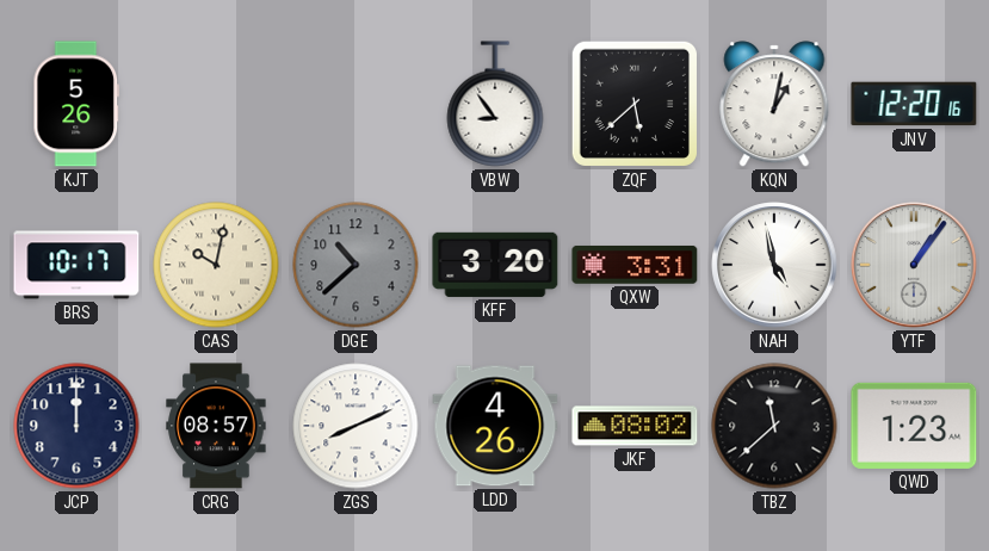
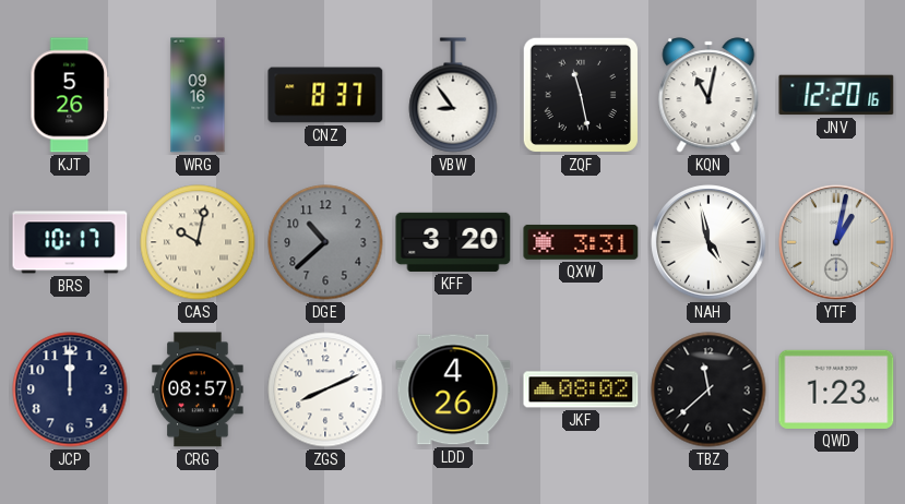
WRG: none -> 09:16 (198, 95)
CNZ: none -> 8:37 (325, 95)
ZQF: 5:38 -> 11:28 (581, 95)
KQN: 1:02 -> 11:02 (708, 95)
YTF: 1:06 -> 1:02 (836, 242)
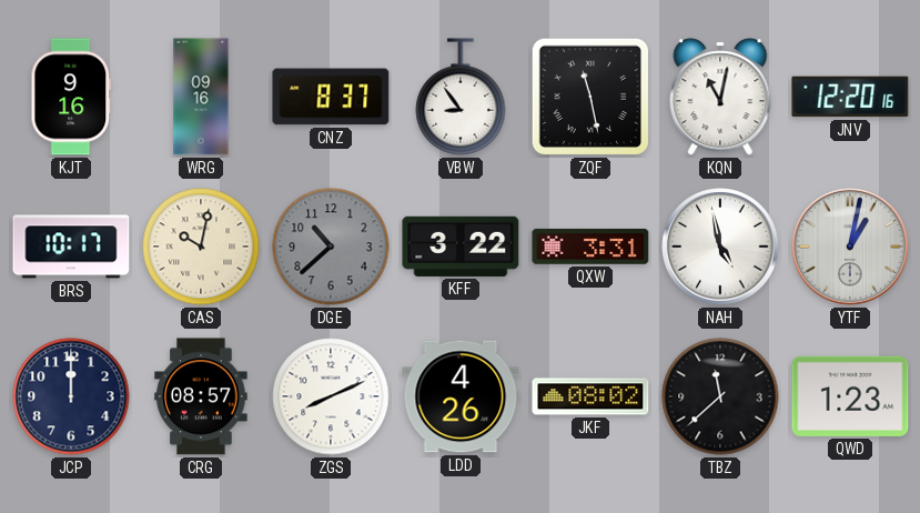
KJT: 5:26 -> 9:16 (71, 97)
KFF: 3:20 -> 3:22 (461, 247)
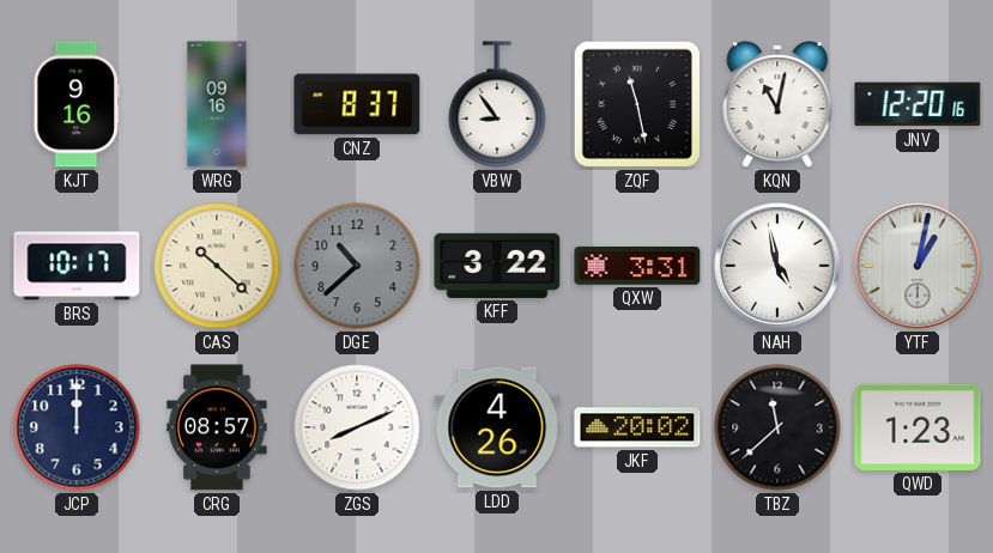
CAS: 10:02 -> 10:22 (217, 266)
JKF: 08:02 -> 20:02 (637, 427)
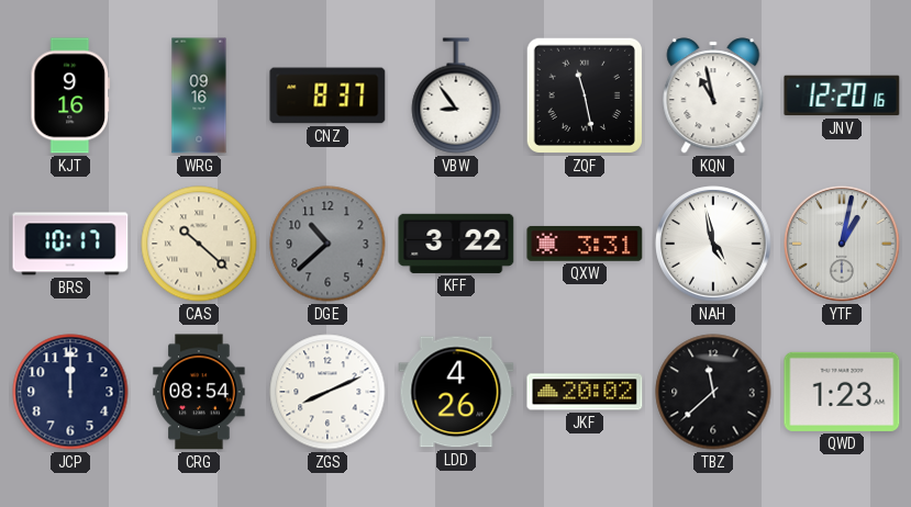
KQN: 11:02 -> 10:58 (713, 95)
CRG: 08:57 -> 08:54 (199, 392)
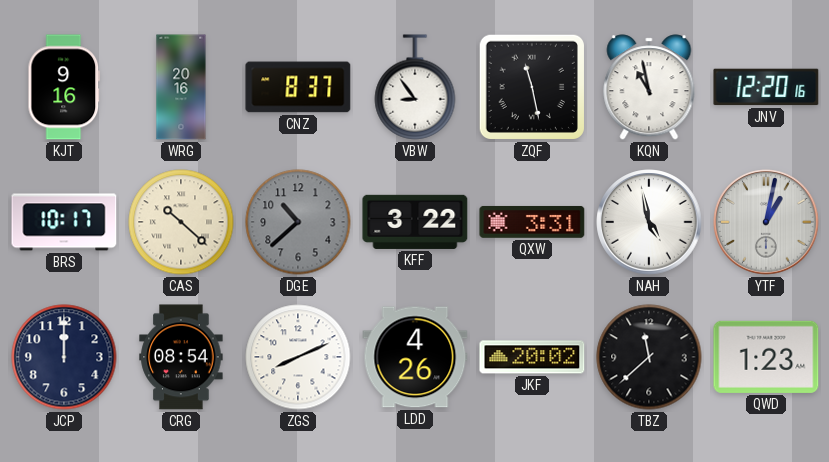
WRG: 09:16 -> 20:16 (181, 87)
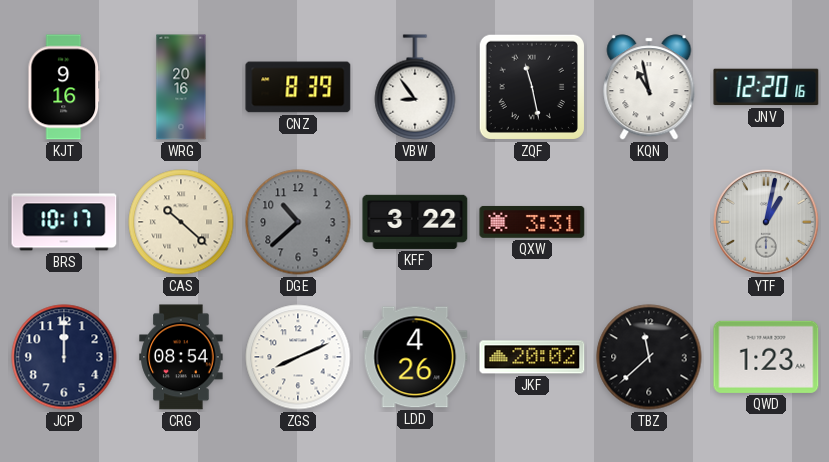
CNZ: 8:37 -> 8:39 (298, 87)
NAH: 4:58 -> none (649, 222)
